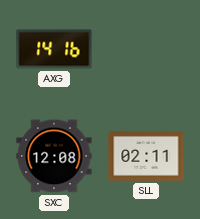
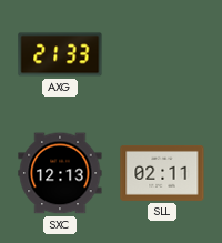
AXG: 14:16 -> 21:33 (60, 54)
SXC: 12:08 -> 12:13 (60, 173)
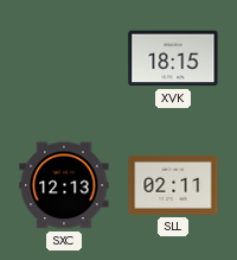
AXG: 21:33 -> none (60, 54)
XVK: none -> 18:15 (173, 58)
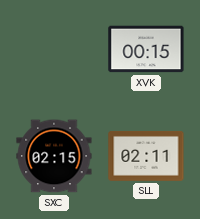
XVK: 18:15 -> 00:15 (146, 49)
SXC: 12:13 -> 02:15 (54, 156)
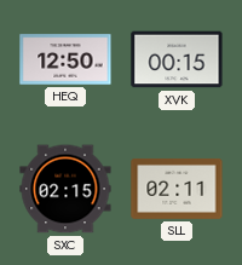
HEQ: none -> 12:50 (65, 59)
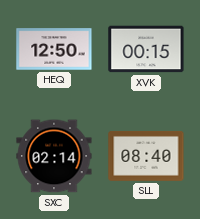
SXC: 02:15 -> 02:14 (54, 156)
SLL: 02:11 -> 08:40 (146, 156)
